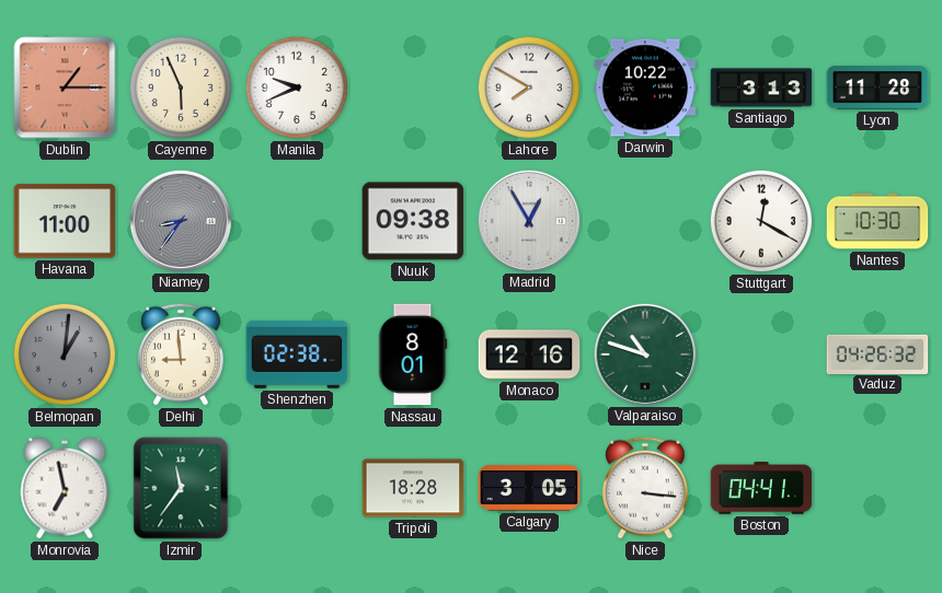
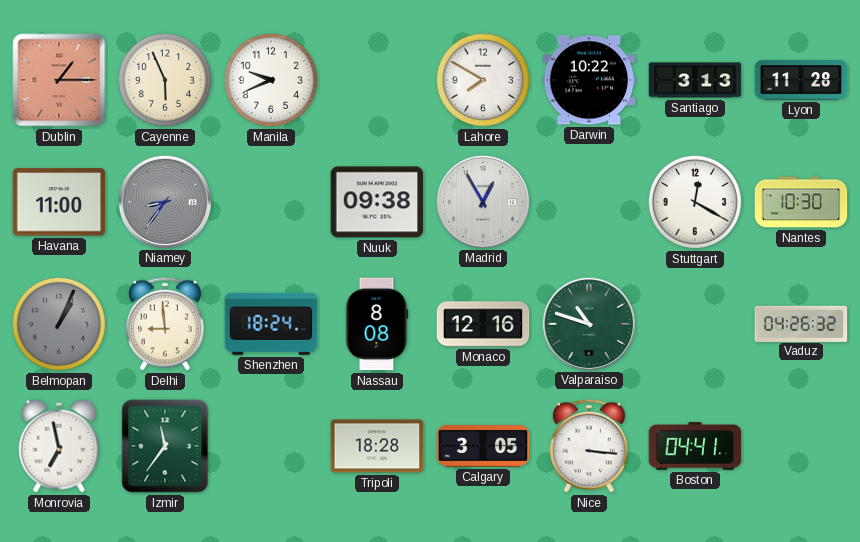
Belmopan: 1:01 -> 1:04 (59, 324)
Shenzhen: 02:38 -> 18:24 (271, 324)
Nassau: 8:01 -> 8:08 (377, 324)
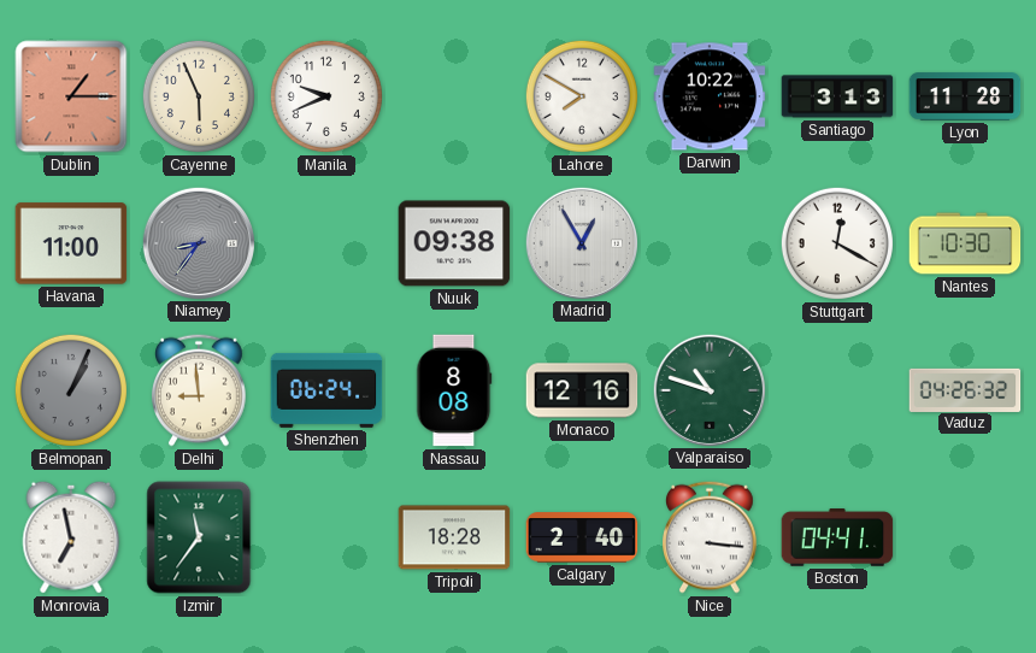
Shenzhen: 18:24 -> 06:24 (326, 390)
Calgary: 3:05 -> 2:40 (582, 537)
